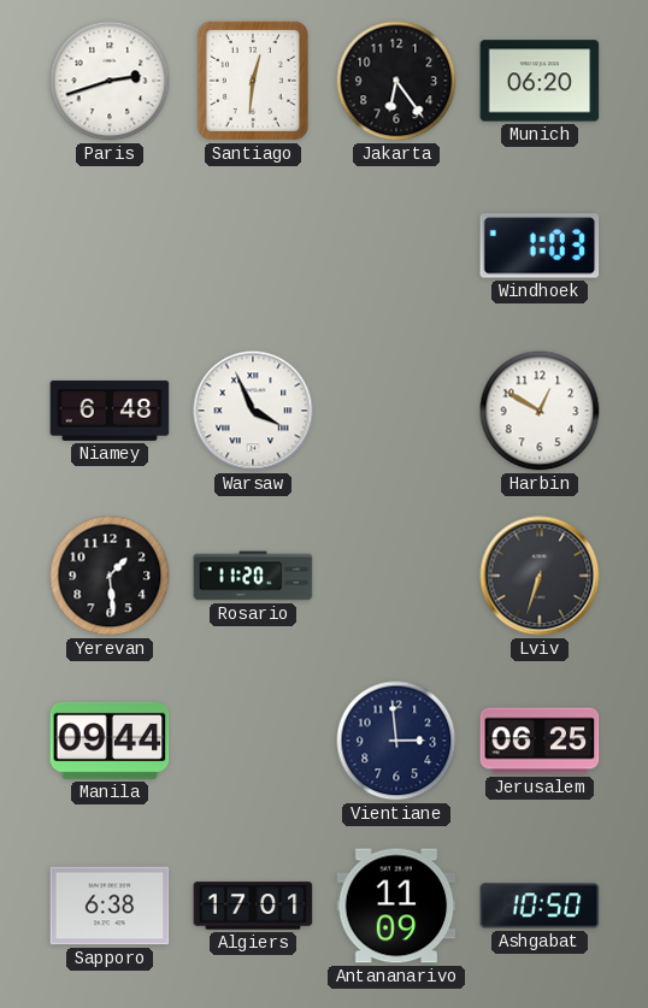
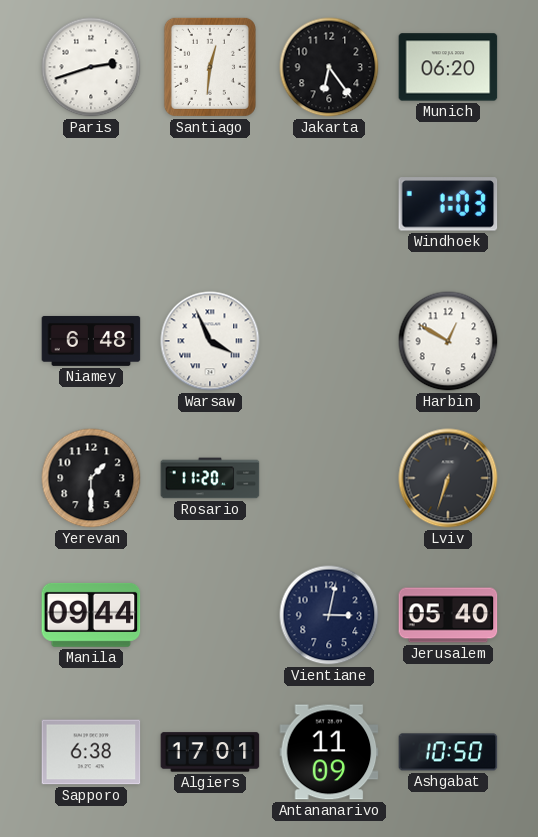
Yerevan: 1:29 -> 1:30 (91, 478)
Vientiane: 2:59 -> 3:02 (329, 615)
Jerusalem: 06:25 -> 05:40 (448, 615)
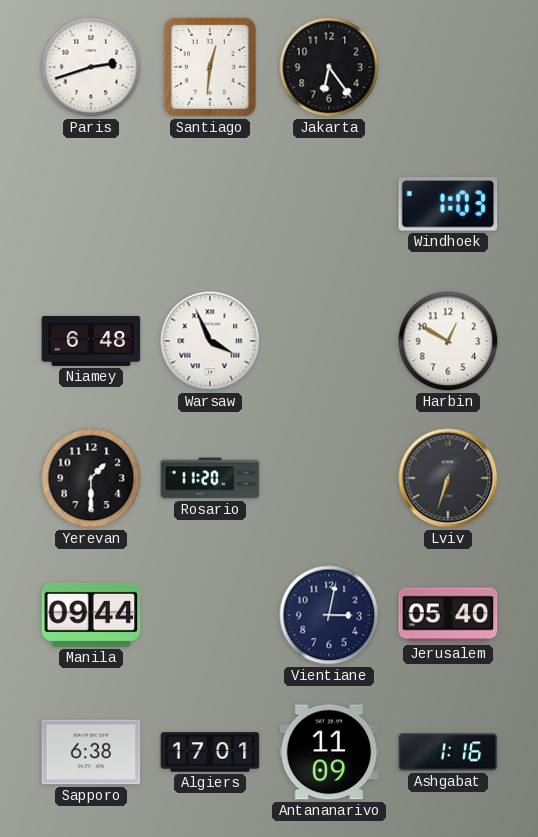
Munich: 06:20 -> none (448, 67)
Ashgabat: 10:50 -> 1:16 (448, 752)
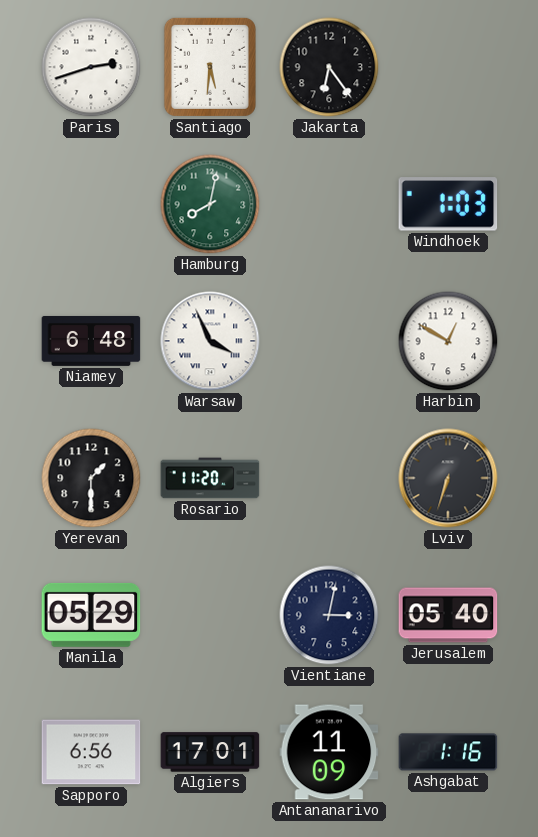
Santiago: 12:31 -> 5:31 (210, 67)
Hamburg: none -> 8:02 (210, 204)
Manila: 09:44 -> 05:29 (91, 615)
Sapporo: 6:38 -> 6:56 (91, 752)
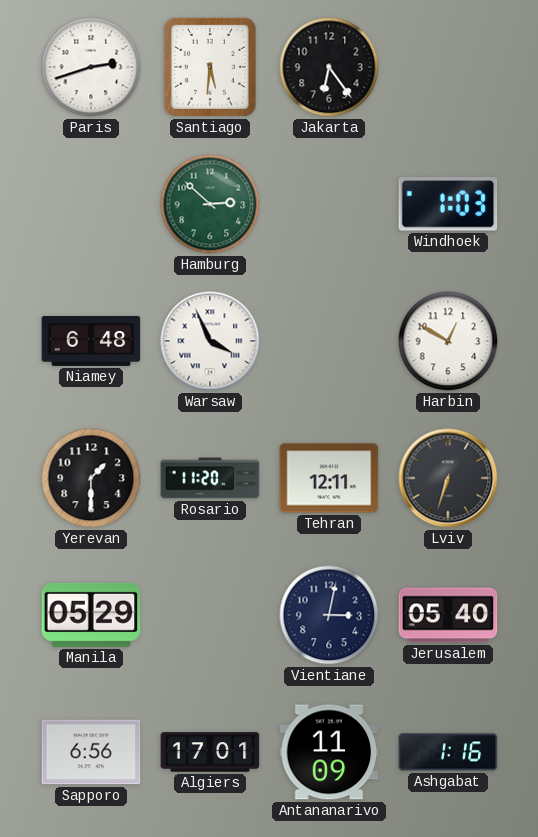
Hamburg: 8:02 -> 2:52 (210, 204)
Tehran: none -> 12:11 (329, 478)
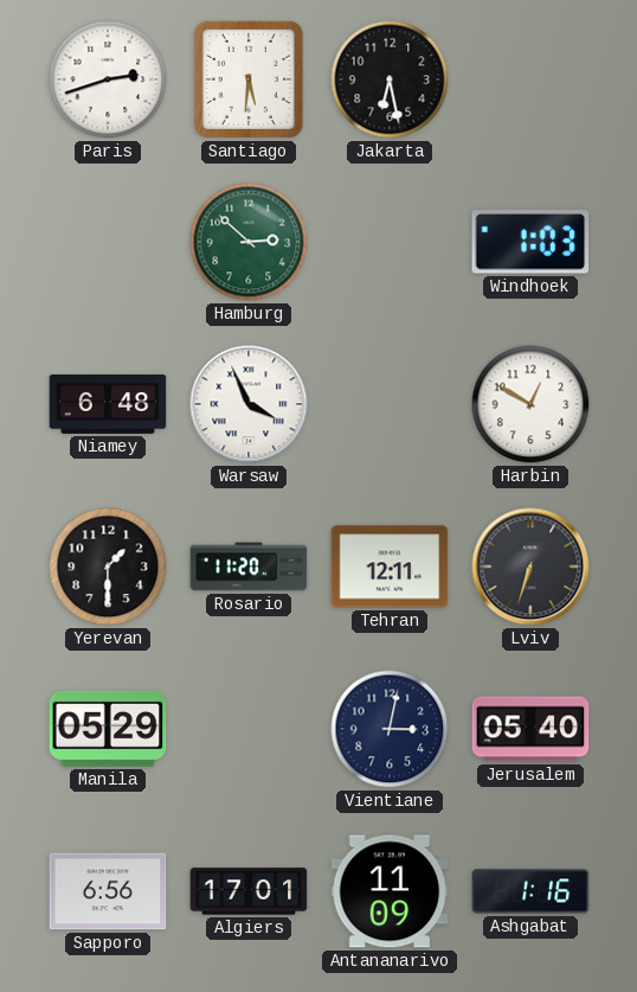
Jakarta: 6:24 -> 6:28 (390, 79)
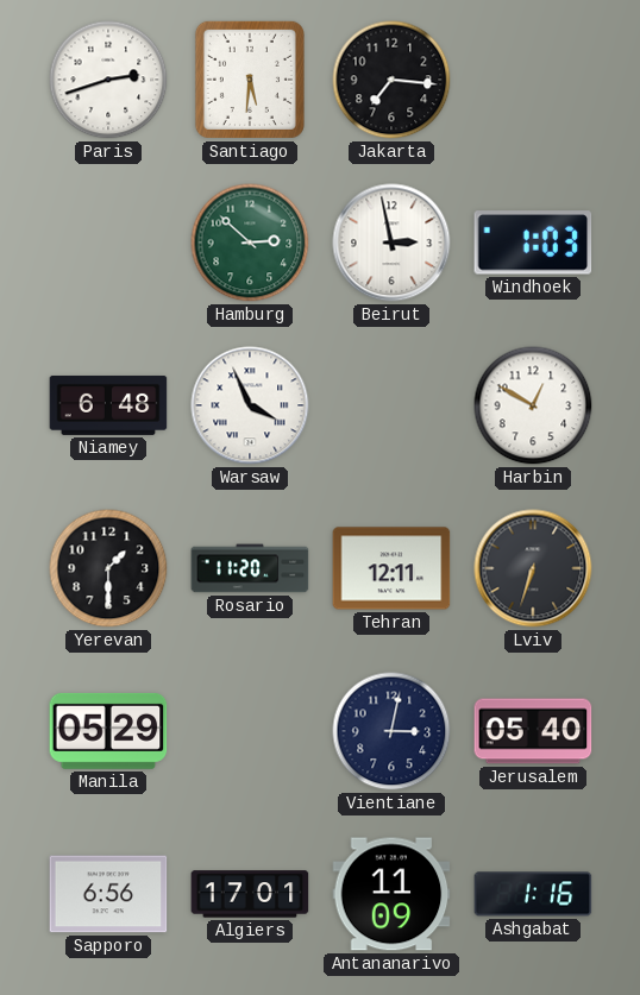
Jakarta: 6:28 -> 7:16 (391, 80)
Beirut: none -> 2:58 (391, 243)
